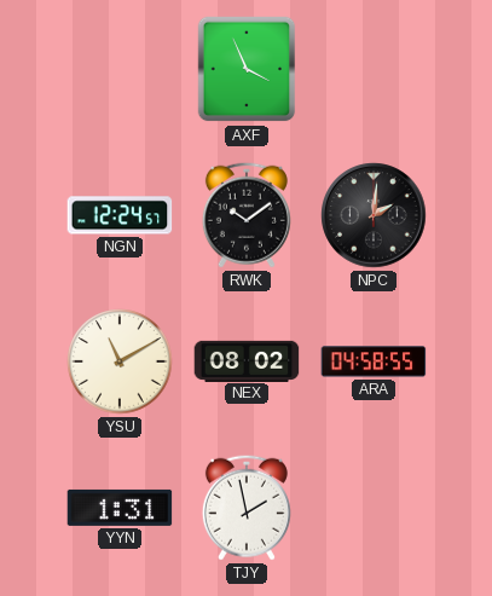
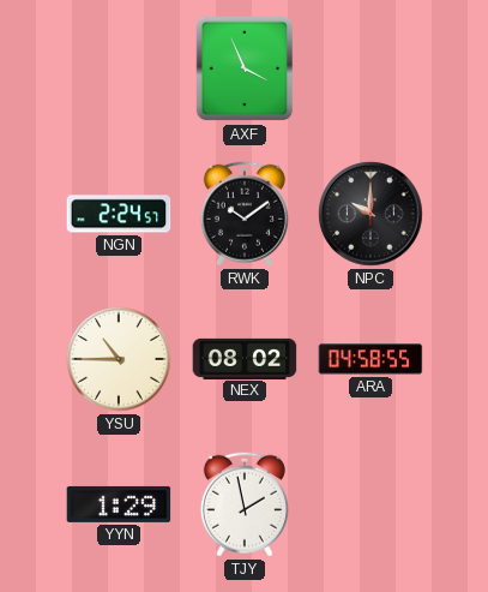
NGN: 12:24 -> 2:24 (119, 214)
NPC: 2:01 -> 10:00 (370, 214)
YSU: 11:10 -> 10:45 (119, 359)
YYN: 1:31 -> 1:29 (119, 504)
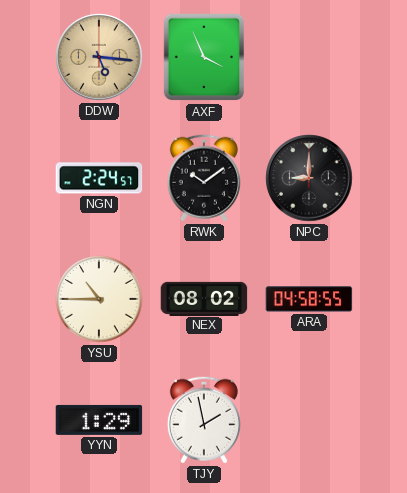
DDW: none -> 5:16 (99, 57)
NPC: 10:00 -> 9:00 (309, 178)
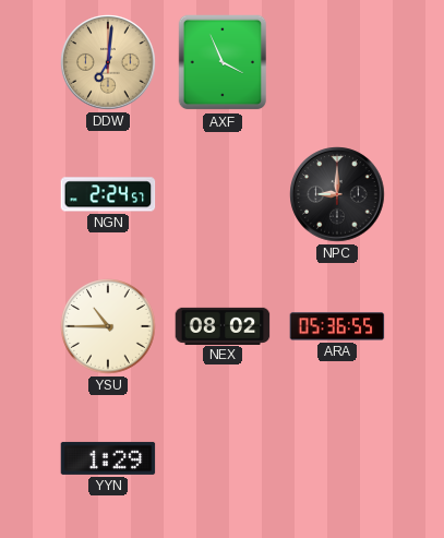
DDW: 5:16 -> 7:01 (108, 62)
RWK: 10:09 -> none (204, 178)
ARA: 04:58 -> 05:36 (337, 326)
TJY: 1:58 -> none (204, 420)
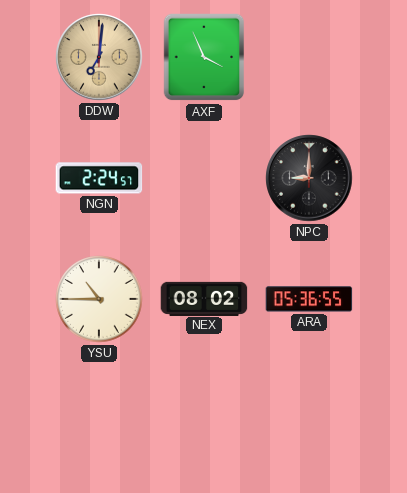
YYN: 1:29 -> none (108, 458)
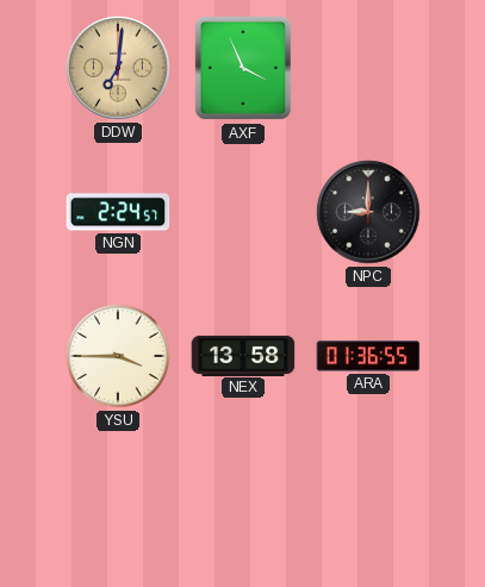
YSU: 10:45 -> 3:45 (118, 356)
NEX: 08:02 -> 13:58 (243, 355)
ARA: 05:36 -> 01:36 (368, 356)
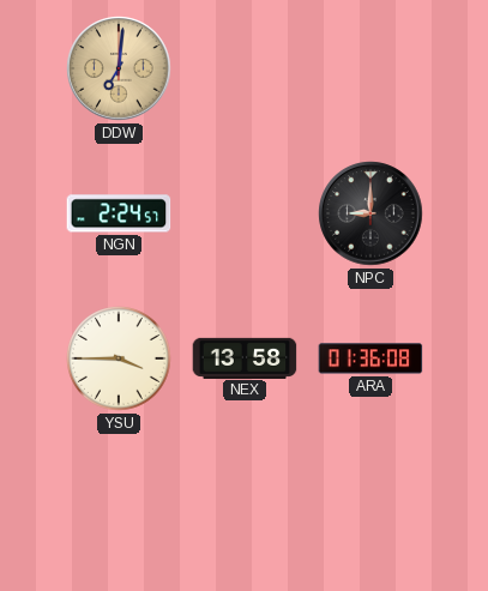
AXF: 3:56 -> none (243, 68)
ARA: 01:36:55 -> 01:36:08 (370, 358)
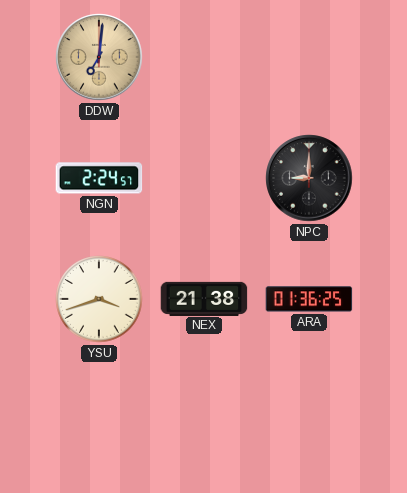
YSU: 3:45 -> 3:42 (99, 299)
NEX: 13:58 -> 21:38 (204, 298)
ARA: 01:36:08 -> 01:36:25 (309, 299)
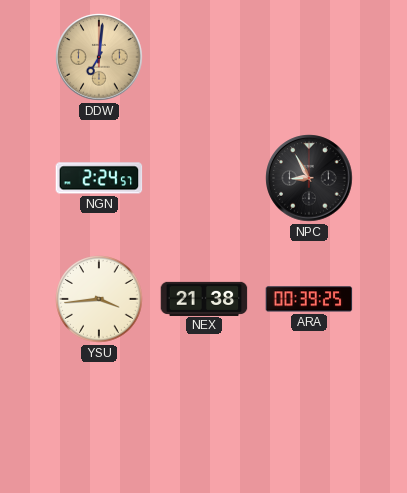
NPC: 9:00 -> 8:55 (309, 178)
YSU: 3:42 -> 3:44 (99, 299)
ARA: 01:36 -> 00:39 (309, 299)
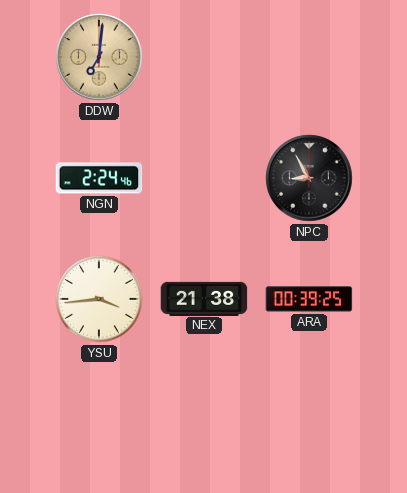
NGN: 2:24:57 -> 2:24:46 (99, 178)
